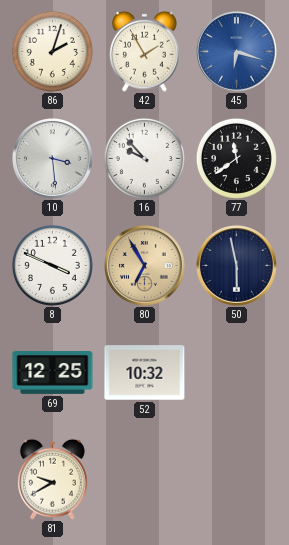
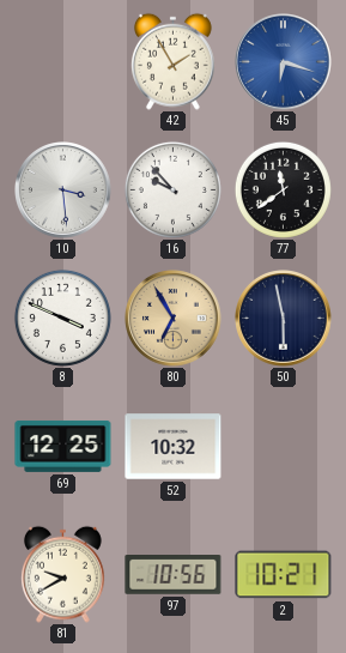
86: 2:03 -> none (52, 51)
97: none -> 10:56 (174, 575)
2: none -> 10:21 (284, 575)
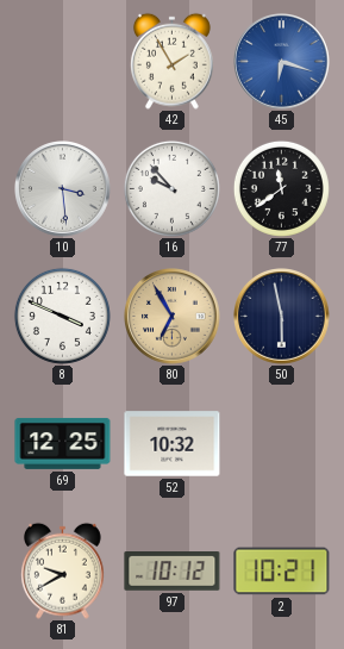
97: 10:56 -> 10:12 (173, 572)
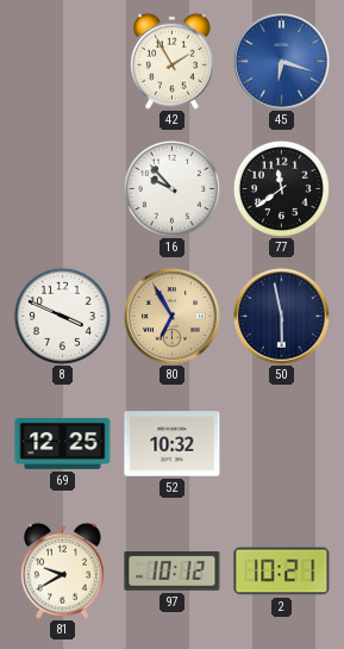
10: 3:29 -> none (63, 189)
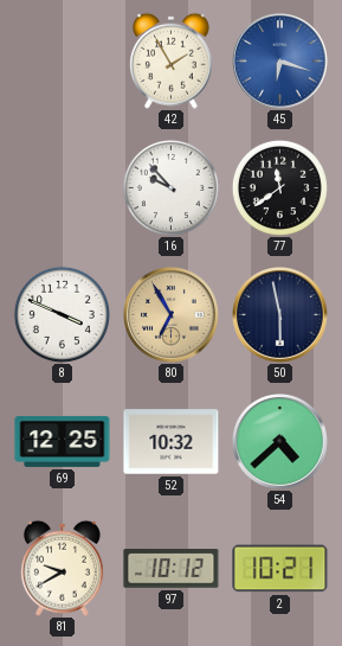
54: none -> 4:38 (280, 442)
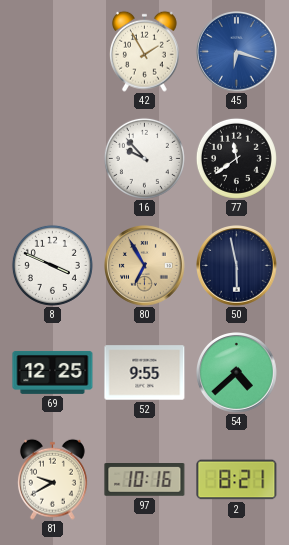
52: 10:32 -> 9:55 (145, 373)
97: 10:12 -> 10:16 (145, 480)
2: 10:21 -> 8:21 (237, 480)
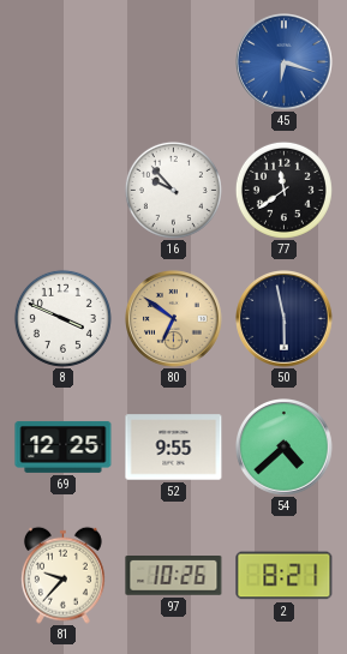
42: 1:55 -> none (144, 51)
80: 6:55 -> 6:51 (174, 319)
81: 9:40 -> 9:37 (62, 575)
97: 10:16 -> 10:26 (174, 576)
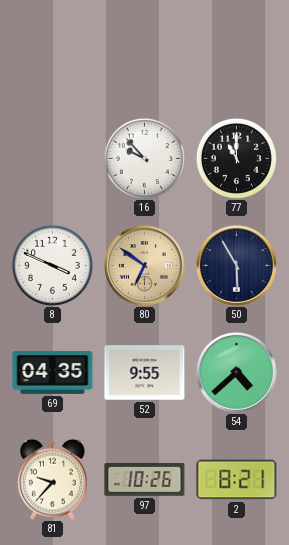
45: 6:18 -> none (285, 62)
77: 11:39 -> 11:00 (236, 158)
50: 5:58 -> 5:55 (237, 266)
69: 12:25 -> 04:35 (53, 372)
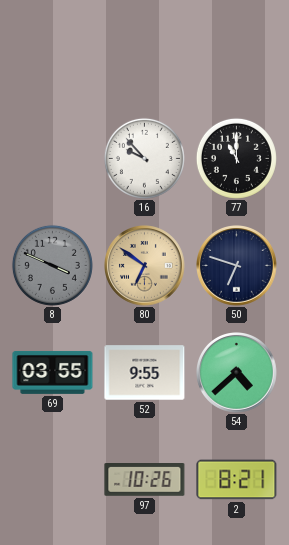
8 dial: white -> grey (52, 265)
50: 5:55 -> 6:48 (237, 266)
69: 04:35 -> 03:55 (53, 372)
81: 9:37 -> none (52, 479)
